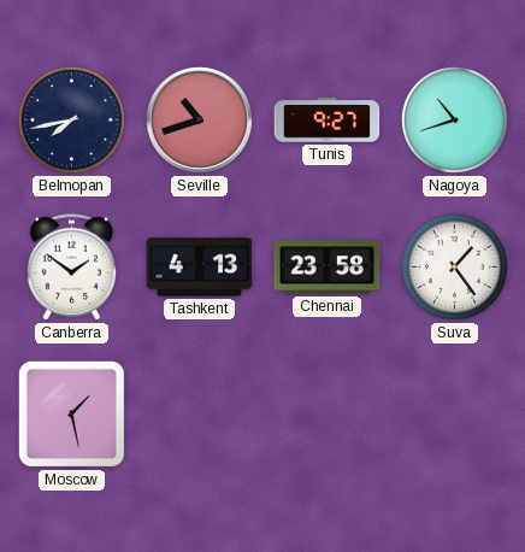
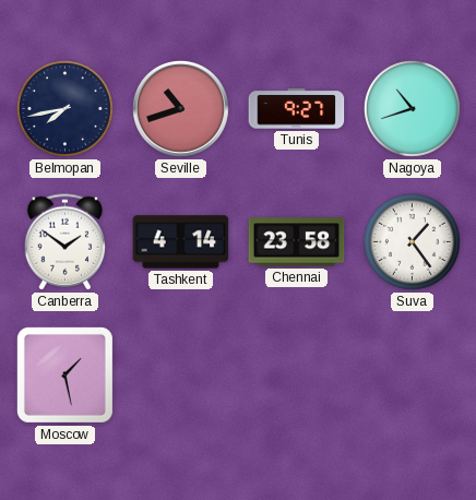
Tashkent: 4:13 -> 4:14 (181, 242)
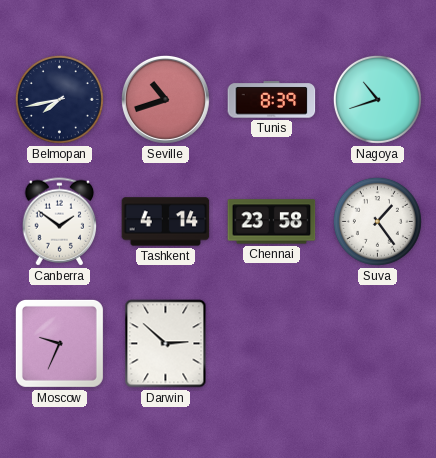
Tunis: 9:27 -> 8:39 (272, 100)
Moscow: 1:28 -> 9:34 (59, 343)
Darwin: none -> 2:52 (166, 344)
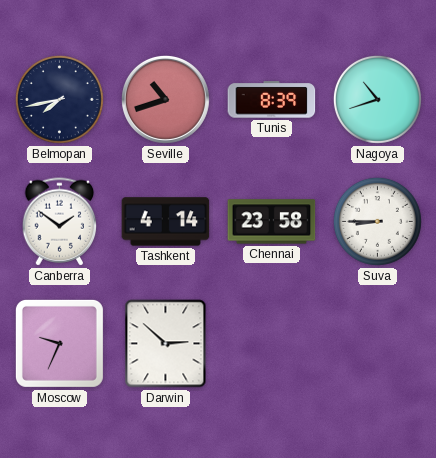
Suva: 1:24 -> 8:45 (377, 221)
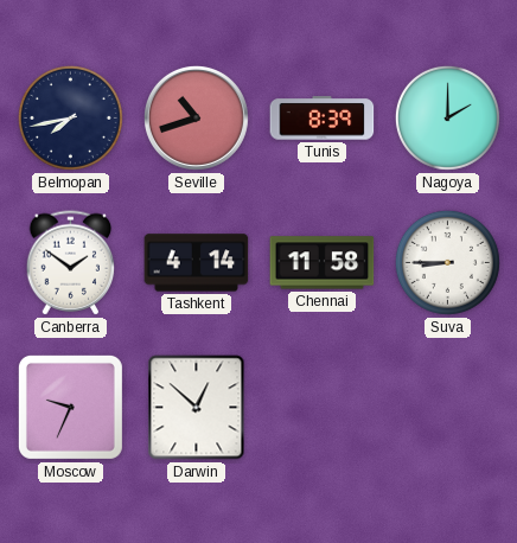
Nagoya: 10:42 -> 2:00 (447, 117)
Chennai: 23:58 -> 11:58 (323, 263)
Darwin: 2:52 -> 12:52 (197, 408)
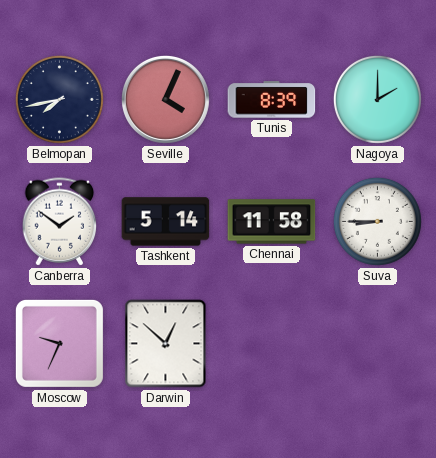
Seville: 10:42 -> 4:04 (165, 99)
Tashkent: 4:14 -> 5:14 (166, 222)
